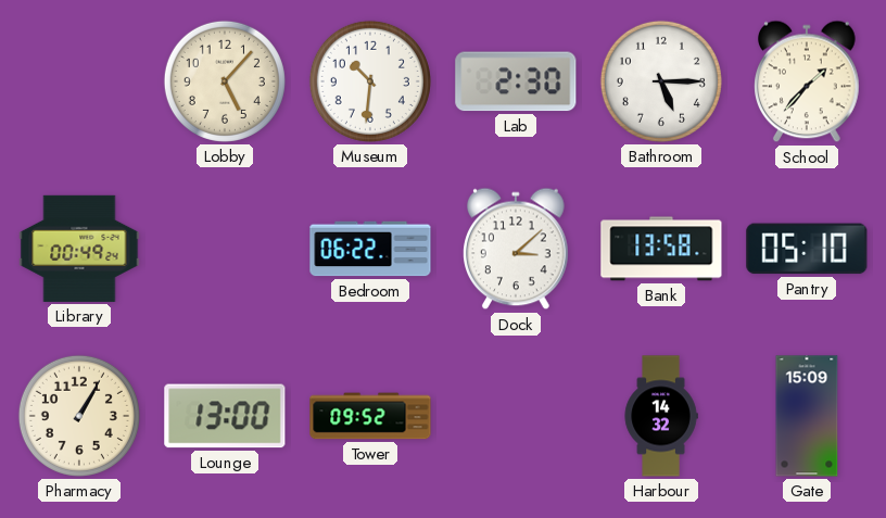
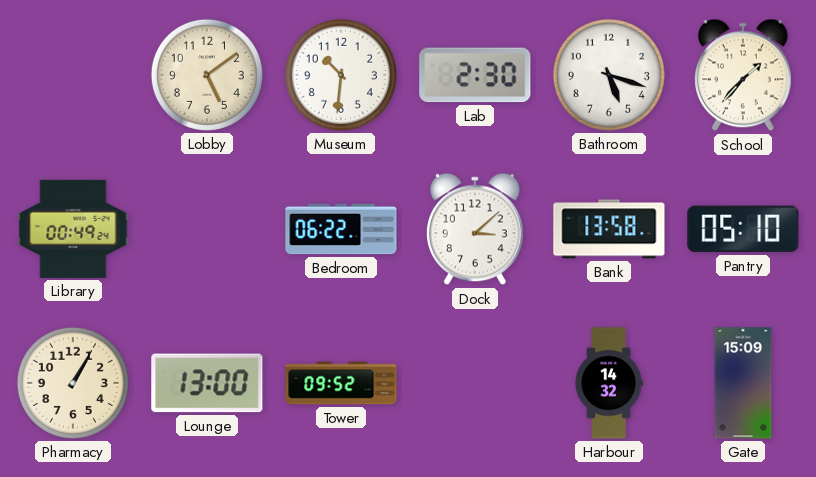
Lobby: 5:07 -> 5:09 (207, 75)
Bathroom: 5:15 -> 5:18 (609, 75)
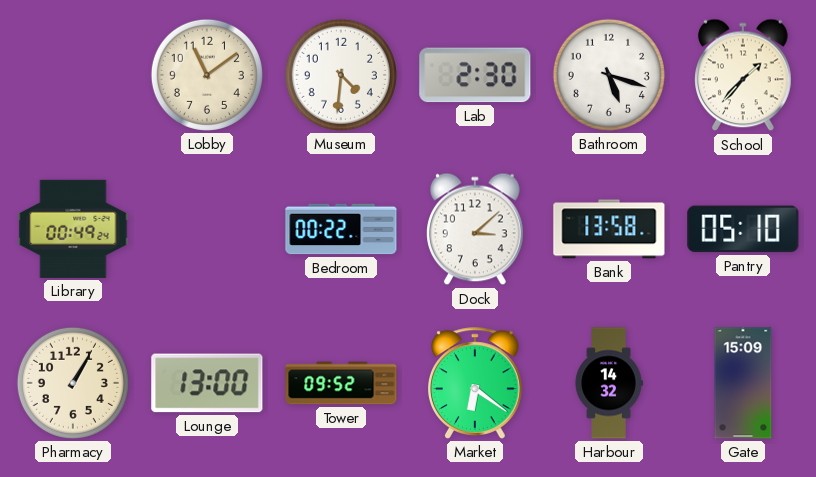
Lobby: 5:09 -> 11:09 (207, 75)
Museum: 10:31 -> 4:31 (341, 75)
Bedroom: 06:22 -> 00:22 (341, 229)
Market: none -> 6:21 (476, 383)
